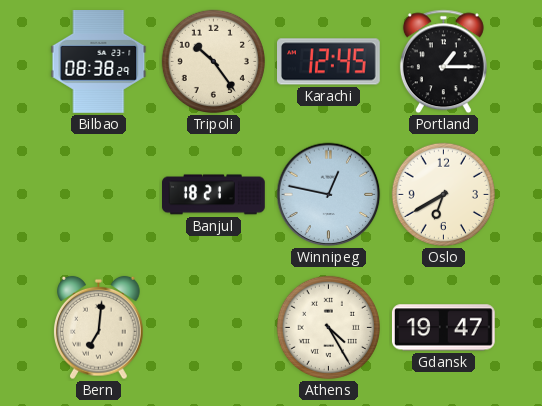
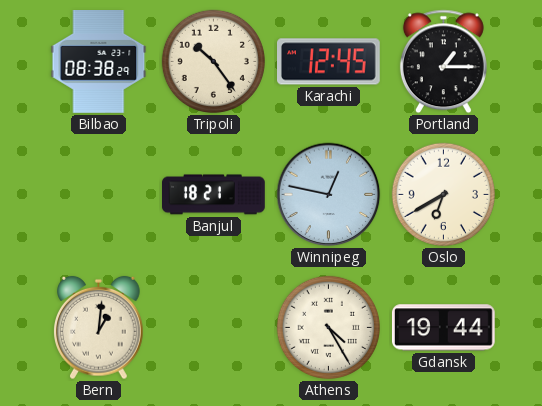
Bern: 7:01 -> 1:01 (99, 328)
Gdansk: 19:47 -> 19:44 (443, 328)
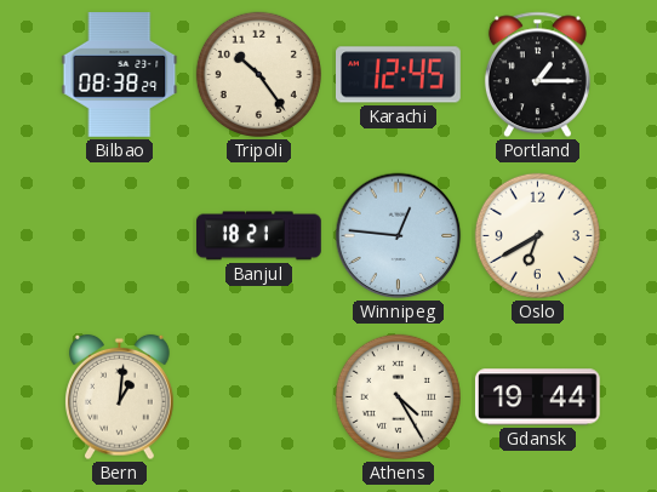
Winnipeg: 12:47 -> 12:46 (399, 236)
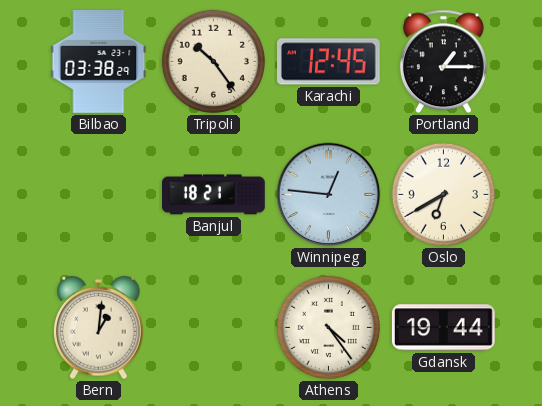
Bilbao: 08:38 -> 03:38 (99, 62)
Athens: 4:25 -> 4:24 (328, 327)
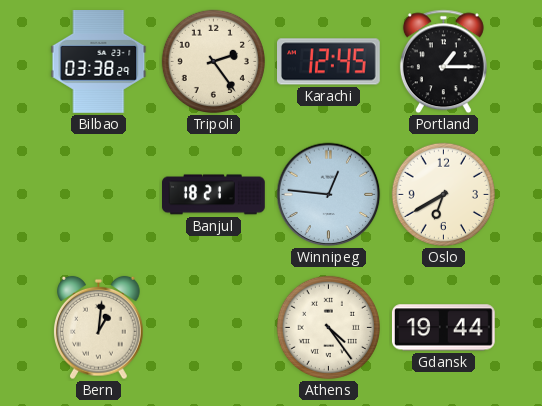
Tripoli: 10:24 -> 2:24 (213, 61)
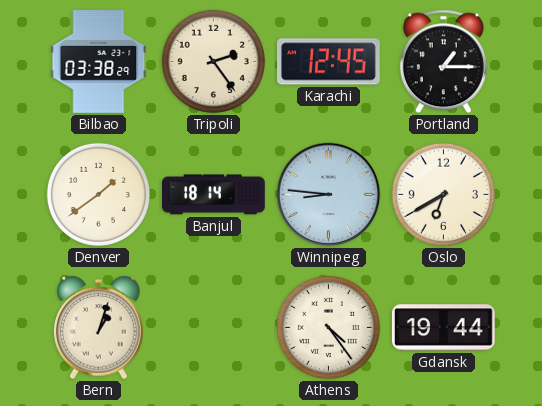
Denver: none -> 1:39 (98, 194)
Banjul: 18:21 -> 18:14 (214, 195)
Winnipeg: 12:46 -> 8:46 (329, 195)
Bern: 1:01 -> 1:03 (99, 328)
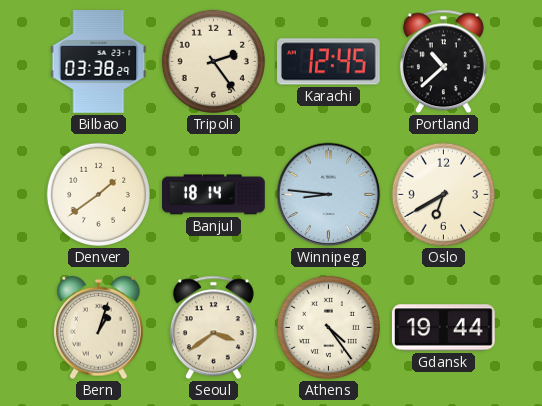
Portland: 1:15 -> 10:38 (443, 62)
Seoul: none -> 3:39 (213, 328)
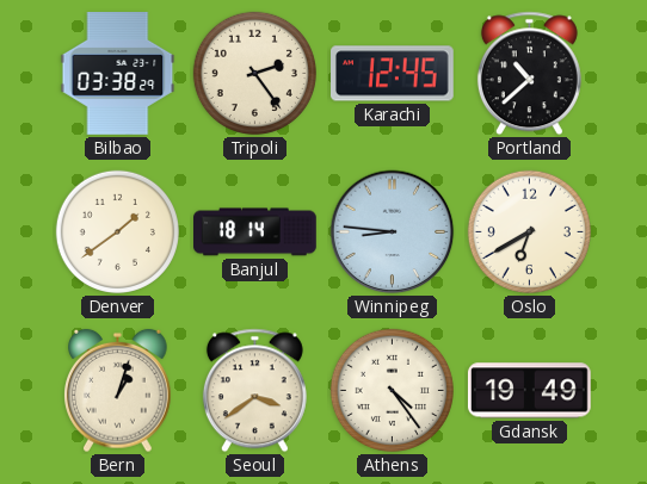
Gdansk: 19:44 -> 19:49 (529, 391)
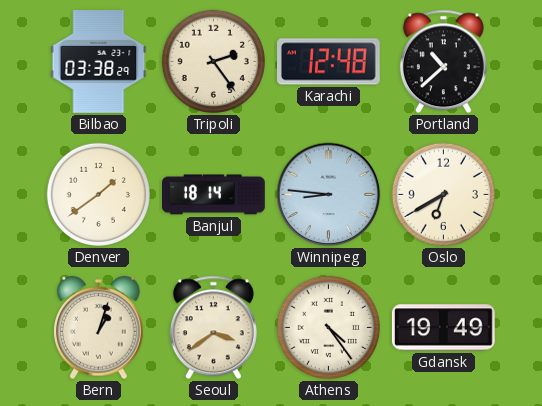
Karachi: 12:45 -> 12:48 (329, 62)
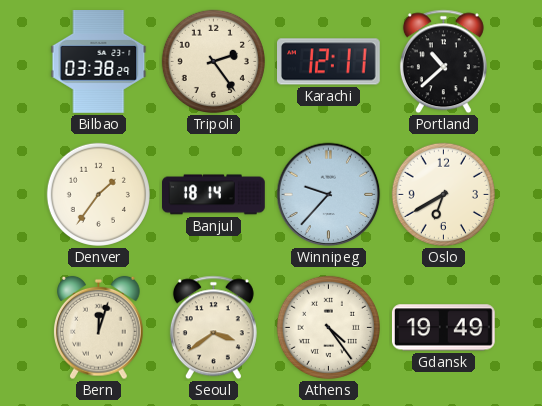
Karachi: 12:48 -> 12:11 (329, 62)
Denver: 1:39 -> 1:36 (98, 194)
Winnipeg: 8:46 -> 9:37 (329, 195)
Bern: 1:03 -> 12:03 (99, 328)
